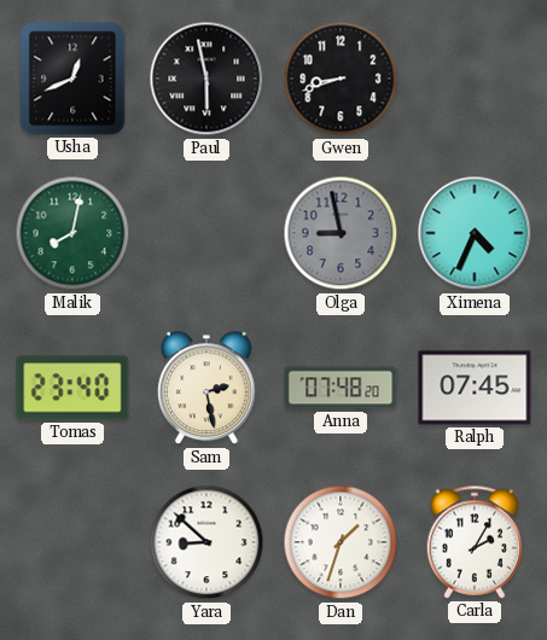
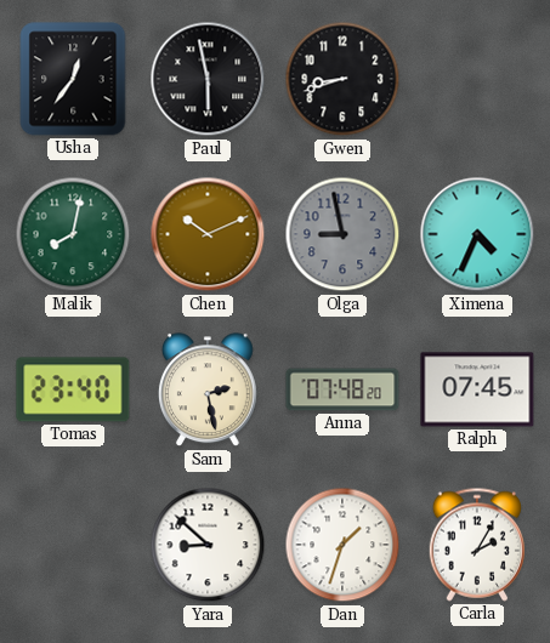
Usha: 12:41 -> 12:36 (73, 79)
Chen: none -> 10:11 (208, 234)
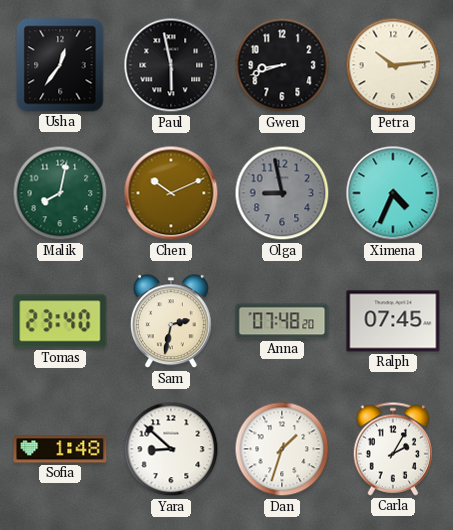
Petra: none -> 10:14 (393, 65)
Sam: 2:28 -> 2:32 (171, 322)
Sofia: none -> 1:48 (60, 449)
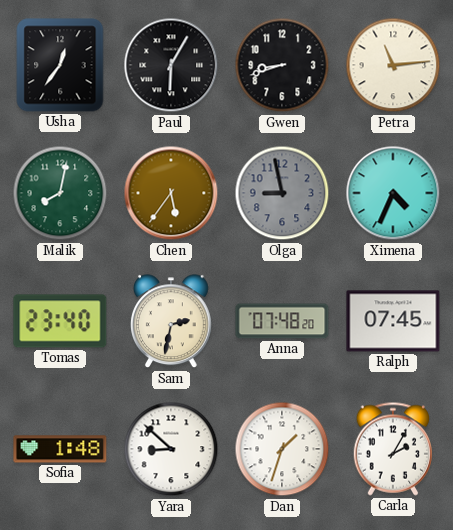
Paul: 5:58 -> 6:05 (171, 65)
Petra: 10:14 -> 11:14 (393, 65)
Chen: 10:11 -> 5:36 (171, 193)
